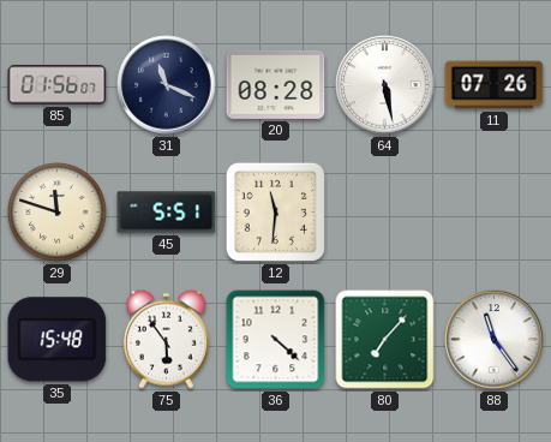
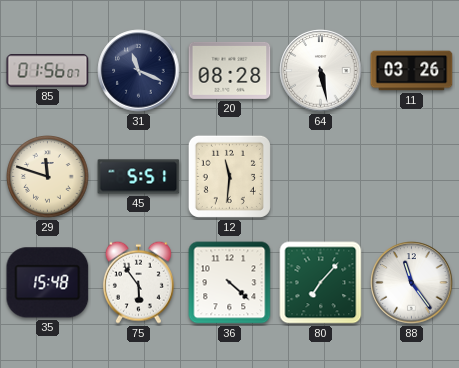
11: 07:26 -> 03:26 (412, 71)
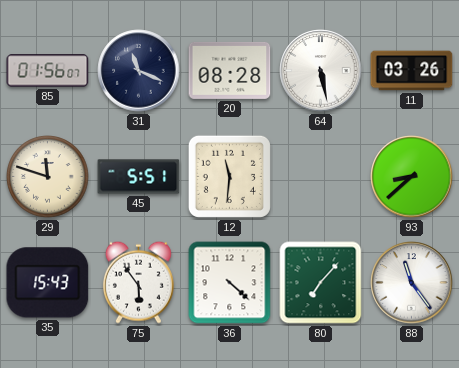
93: none -> 8:38 (412, 177)
35: 15:48 -> 15:43 (48, 283)
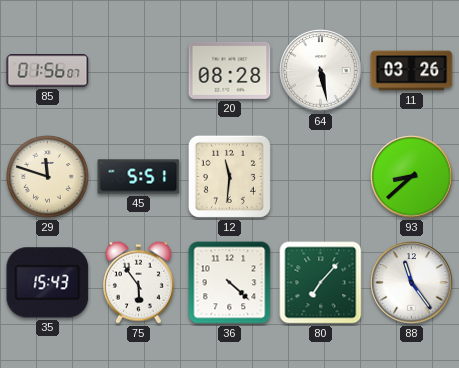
31: 11:19 -> none (139, 71)
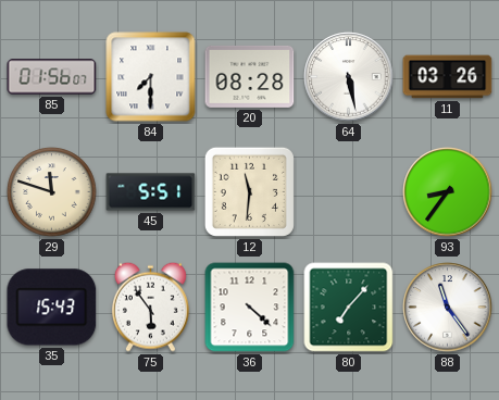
84: none -> 7:30 (151, 77)
93: 8:38 -> 8:36 (448, 192)
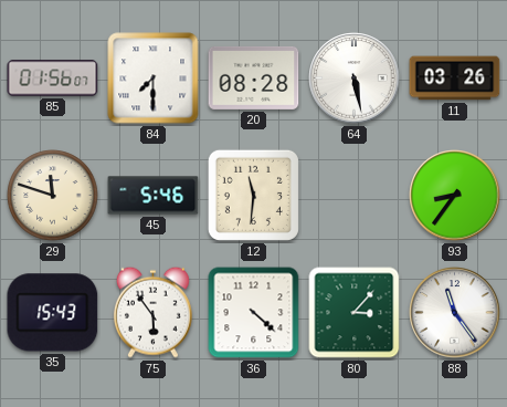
45: 5:51 -> 5:46 (154, 196)
80: 7:07 -> 3:07 (355, 313)
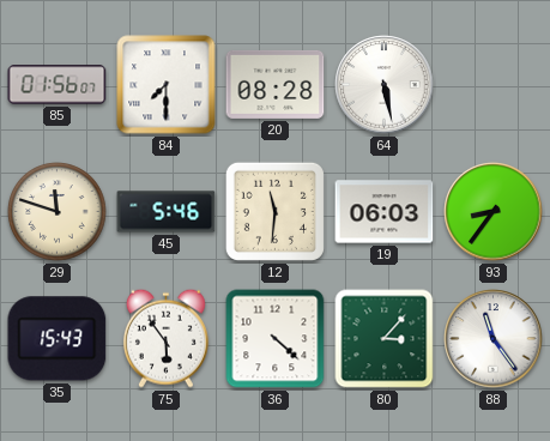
11: 03:26 -> none (455, 79)
19: none -> 06:03 (385, 212)
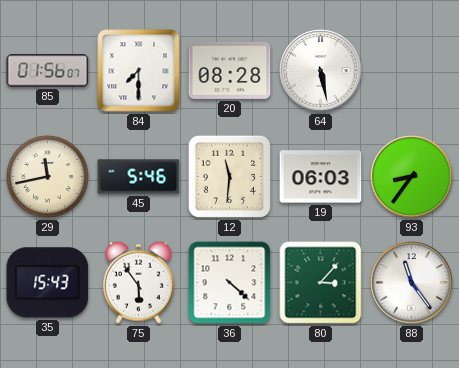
29: 11:48 -> 11:43 (48, 177)
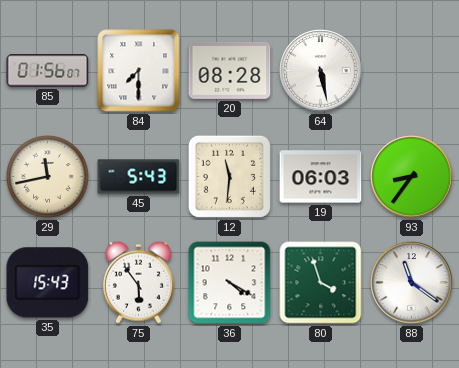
45: 5:46 -> 5:43 (139, 177)
36: 4:22 -> 4:20 (230, 283)
80: 3:07 -> 3:57 (321, 283)
88: 11:24 -> 11:21 (412, 283)
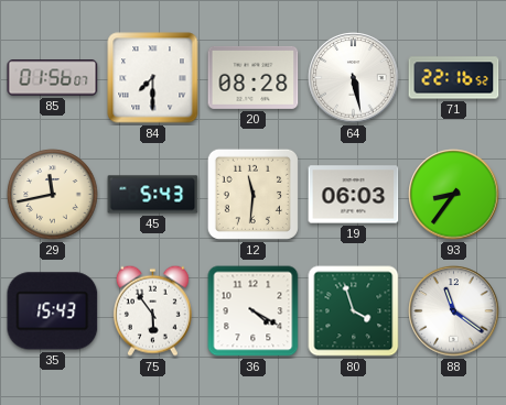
71: none -> 22:16 (454, 78)
